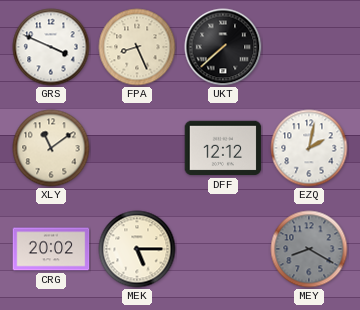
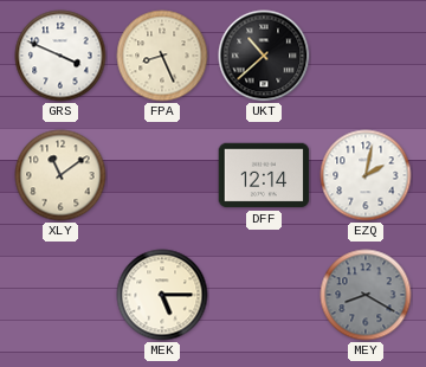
UKT: 7:38 -> 10:38 (264, 56)
DFF: 12:12 -> 12:14 (264, 175)
CRG: 20:02 -> none (51, 249)
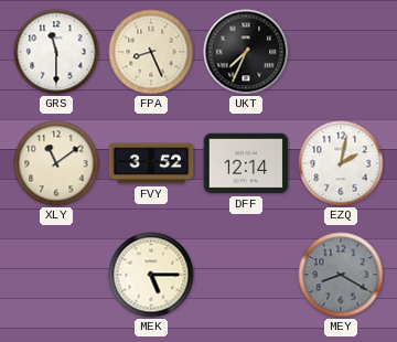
GRS: 3:49 -> 11:30 (56, 52)
UKT: 10:38 -> 7:34 (246, 52)
FVY: none -> 3:52 (151, 163)
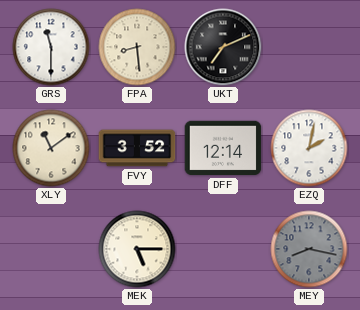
FPA: 8:26 -> 8:29 (137, 47)
UKT: 7:34 -> 7:11 (223, 47)
MEY: 8:20 -> 8:17 (309, 249)
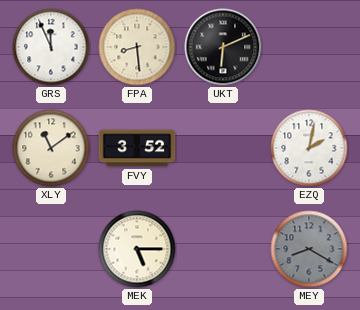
GRS: 11:30 -> 11:56 (51, 47)
UKT: 7:11 -> 6:11 (223, 47)
DFF: 12:14 -> none (223, 148)
MEY: 8:17 -> 8:20 (309, 249)
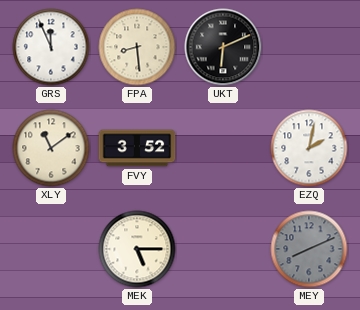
MEY: 8:20 -> 8:11 (309, 249)
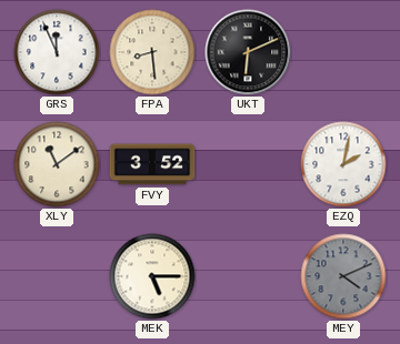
MEY: 8:11 -> 4:11 (343, 276)
